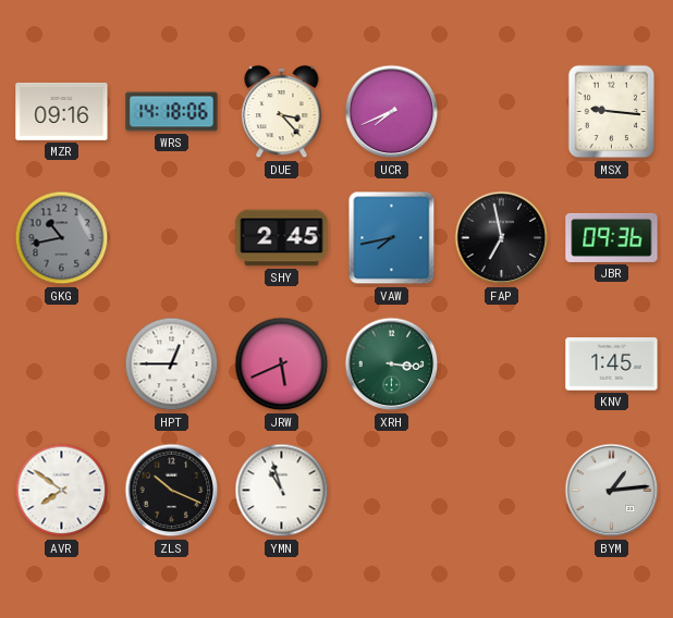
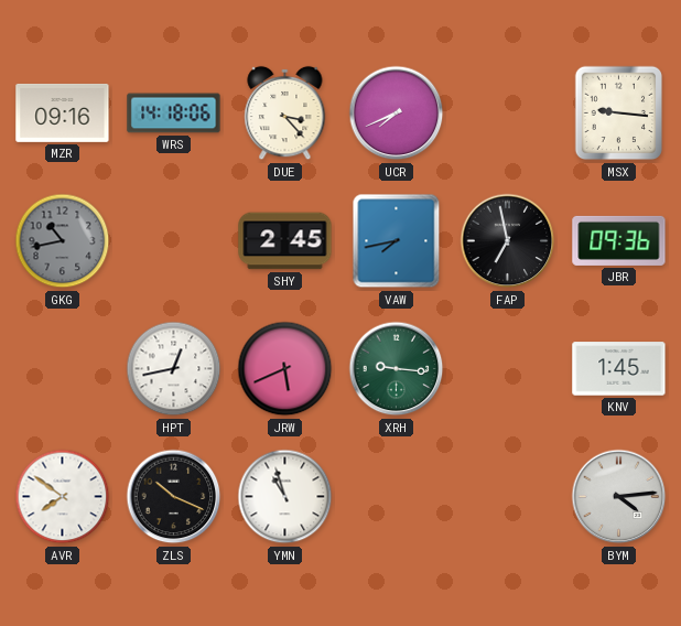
HPT: 12:45 -> 12:43 (174, 369)
XRH: 3:16 -> 9:16 (397, 369)
BYM: 1:14 -> 4:14 (619, 497)
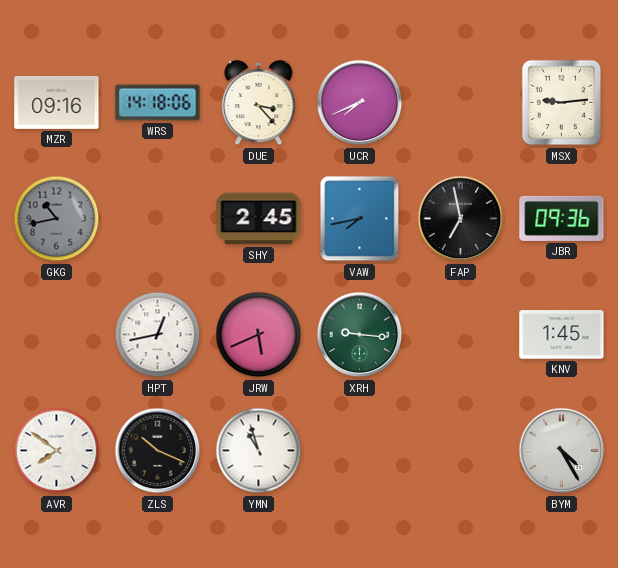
MSX: 9:16 -> 9:14 (562, 103)
BYM: 4:14 -> 4:25 (562, 451)
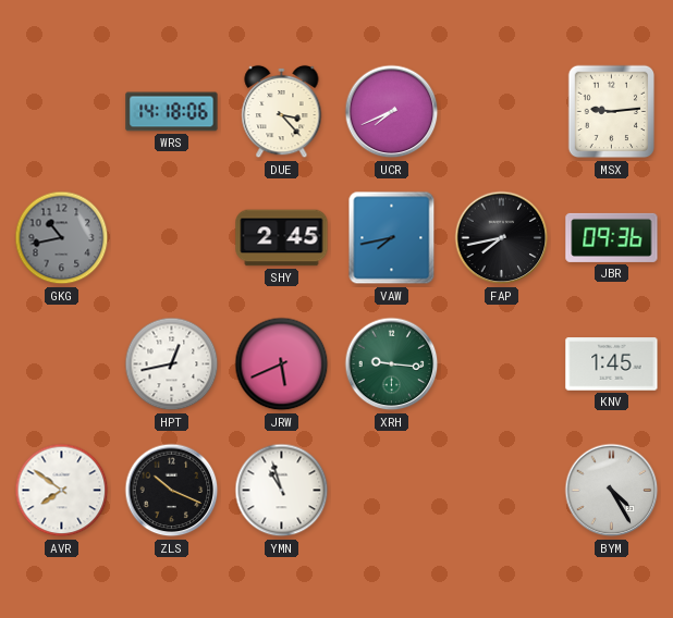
MZR: 09:16 -> none (57, 102)
FAP: 6:58 -> 7:43 (502, 238)
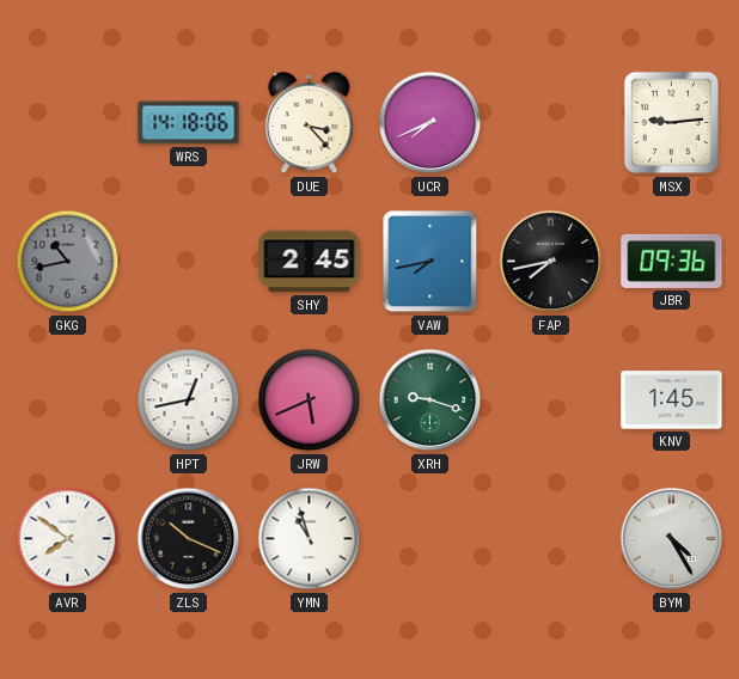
XRH: 9:16 -> 9:18 (430, 400)
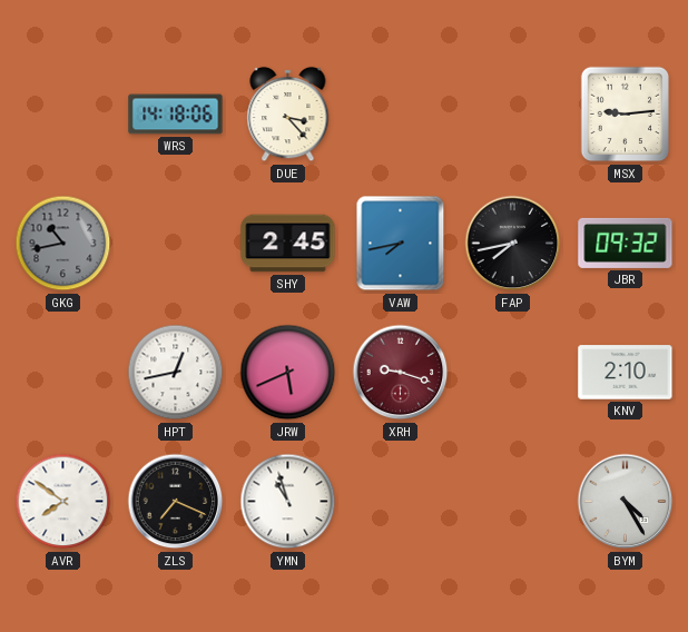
UCR: 7:41 -> none (430, 123)
JBR: 09:36 -> 09:32 (626, 243)
XRH dial: green -> burgundy (401, 373)
KNV: 1:45 -> 2:10 (626, 373)
ZLS: 10:19 -> 7:19 (176, 502)
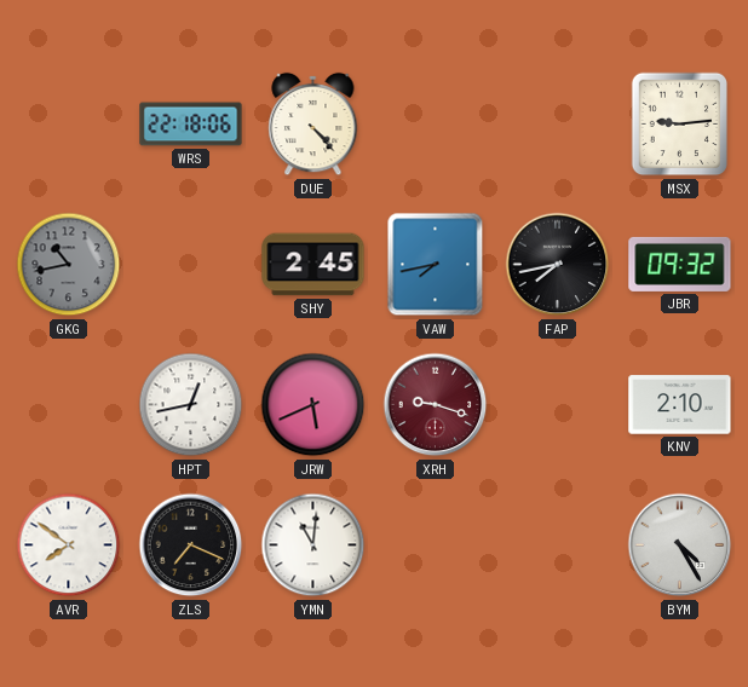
WRS: 14:18 -> 22:18 (191, 125)
DUE: 3:23 -> 4:23 (313, 125)
YMN: 10:57 -> 11:01 (313, 545)
